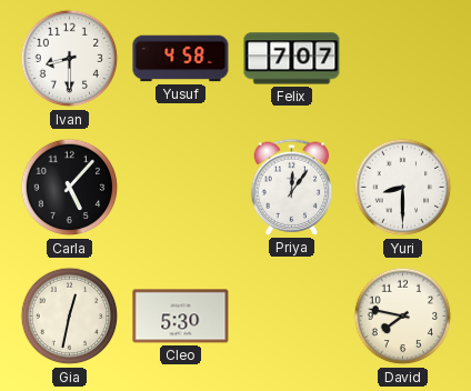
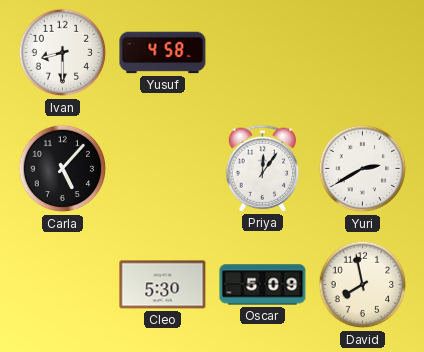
Felix: 7:07 -> none (292, 59)
Yuri: 8:30 -> 2:40 (363, 169)
Gia: 12:32 -> none (70, 317)
Oscar: none -> 5:09 (263, 285)
David: 7:47 -> 7:58 (363, 285)
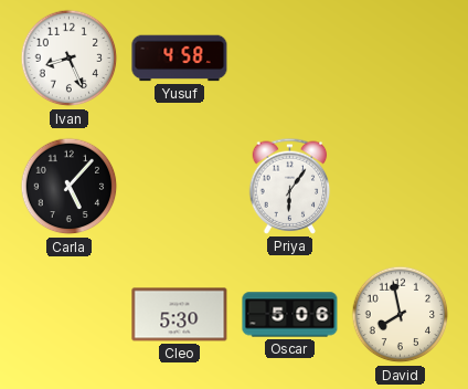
Ivan: 8:30 -> 8:26 (70, 59)
Priya: 12:06 -> 6:06 (290, 186)
Yuri: 2:40 -> none (363, 169)
Oscar: 5:09 -> 5:06 (290, 315)
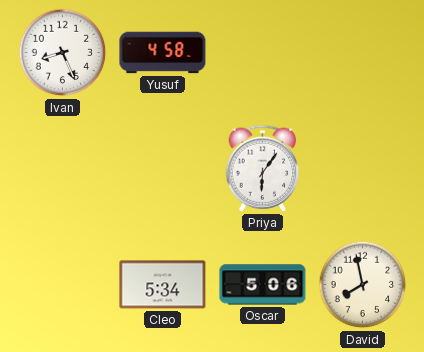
Carla: 5:07 -> none (70, 187)
Cleo: 5:30 -> 5:34 (163, 285)
